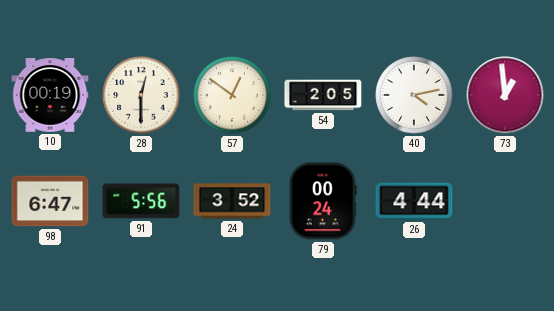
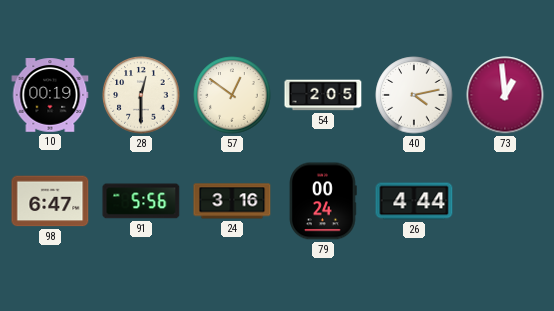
24: 3:52 -> 3:16 (232, 201)
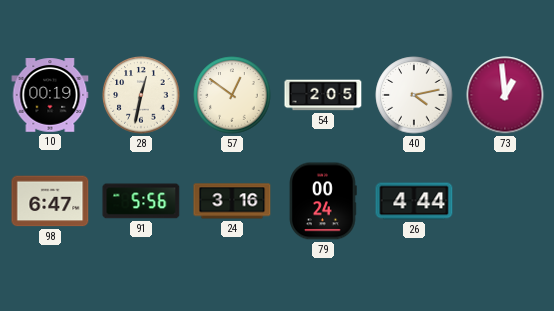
28: 12:30 -> 12:32 (141, 95)
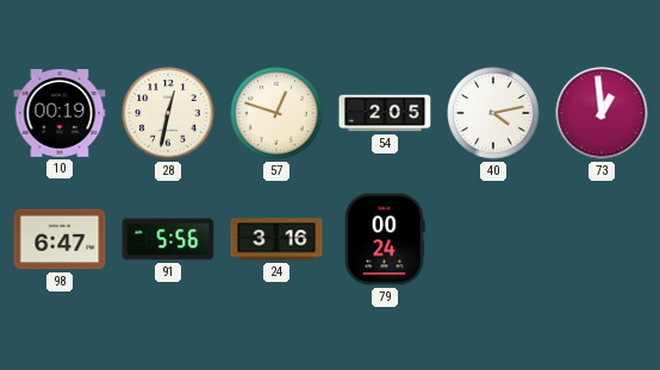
57: 12:51 -> 12:48 (276, 113)
26: 4:44 -> none (414, 201)
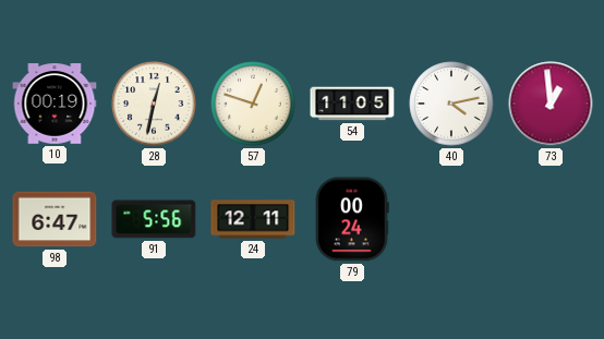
54: 2:05 -> 11:05 (352, 104)
24: 3:16 -> 12:11 (253, 219)
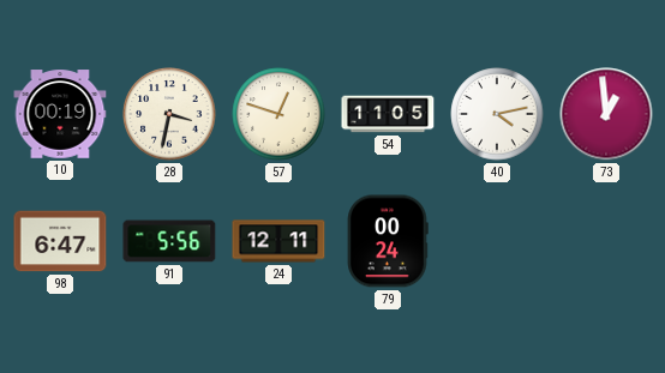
28: 12:32 -> 3:32 (169, 114)
